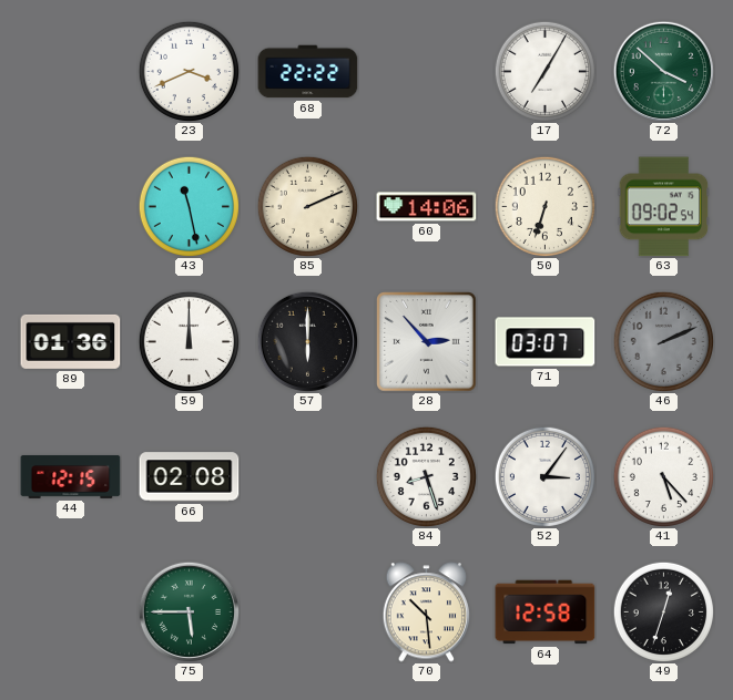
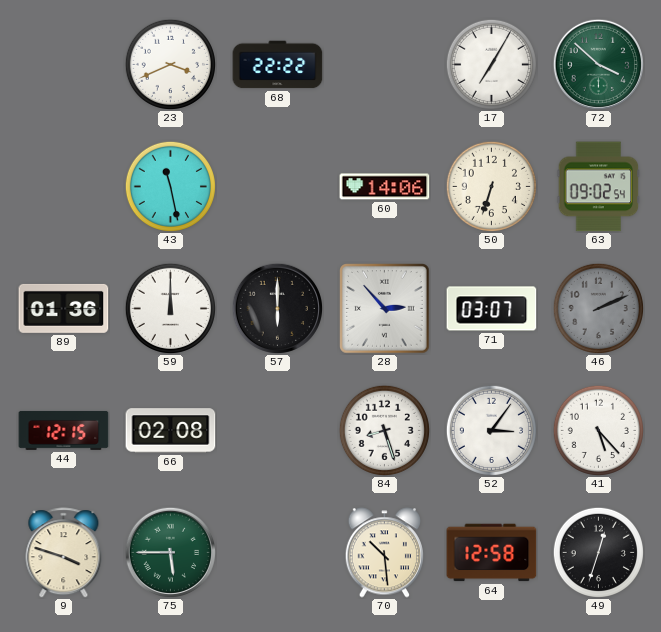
85: 2:11 -> none (307, 206)
9: none -> 3:48 (64, 553)
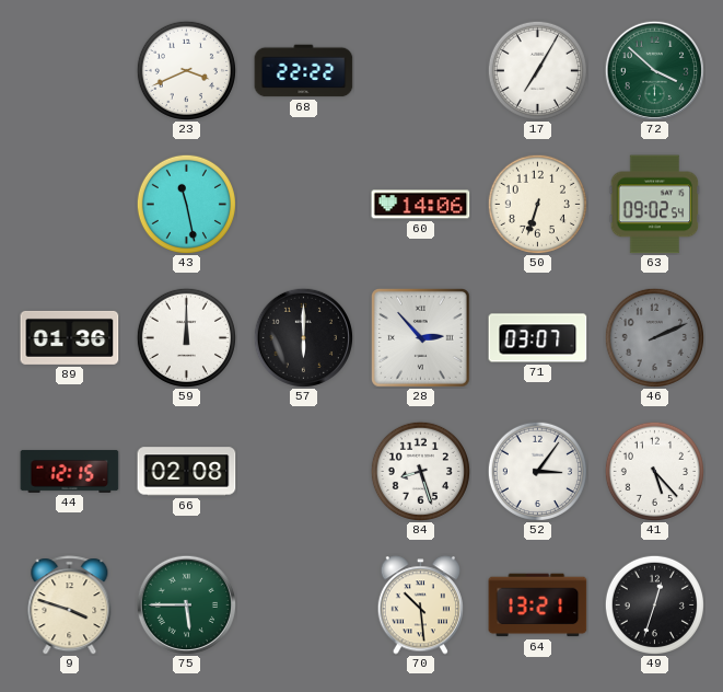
64: 12:58 -> 13:21 (538, 605)
